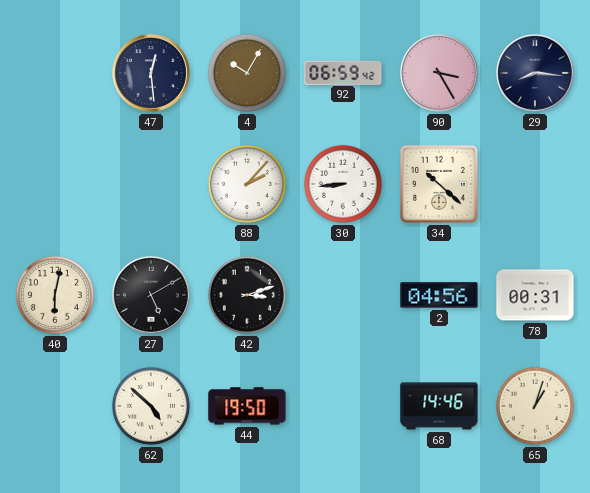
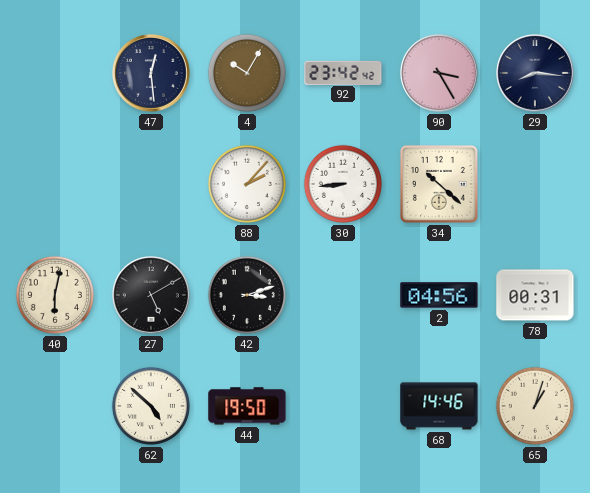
92: 06:59 -> 23:42 (343, 72)
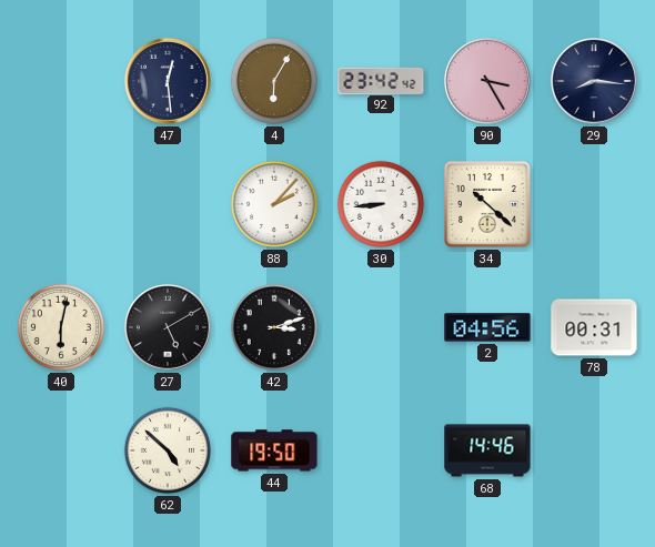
4: 10:05 -> 6:05 (274, 81)
65: 1:03 -> none (535, 406)
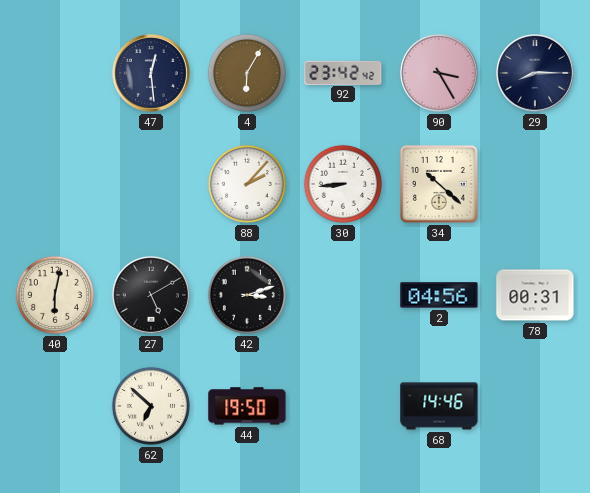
29: 8:16 -> 8:15 (536, 74)
62: 4:52 -> 6:52 (151, 406)
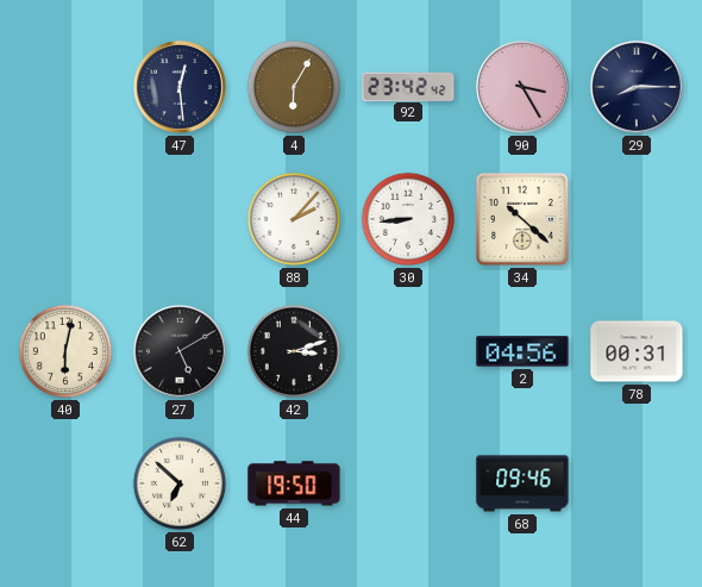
68: 14:46 -> 09:46 (522, 483)
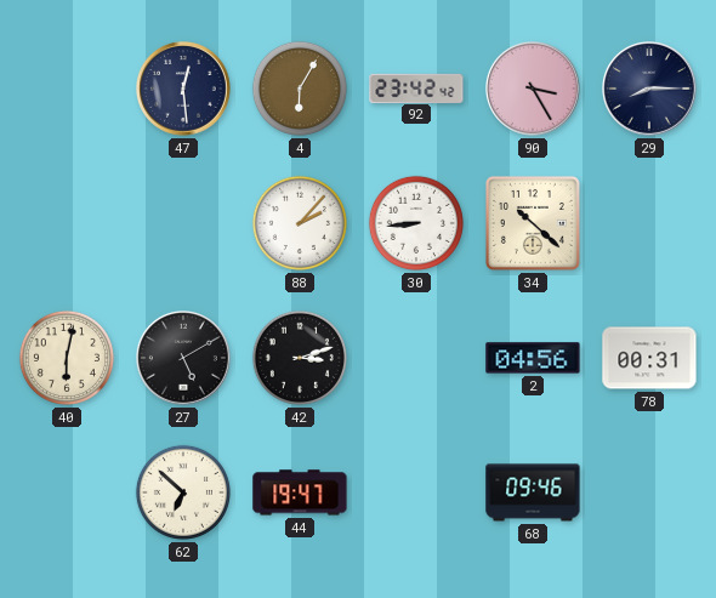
44: 19:50 -> 19:47 (300, 492)
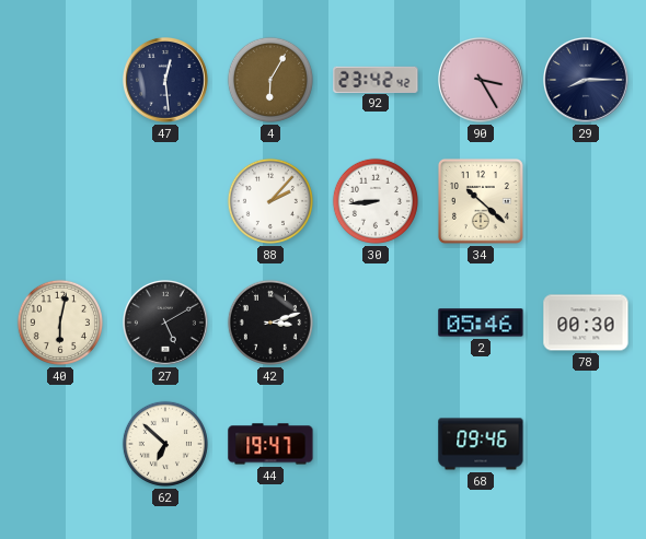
2: 04:56 -> 05:46 (481, 323)
78: 00:31 -> 00:30 (586, 323)
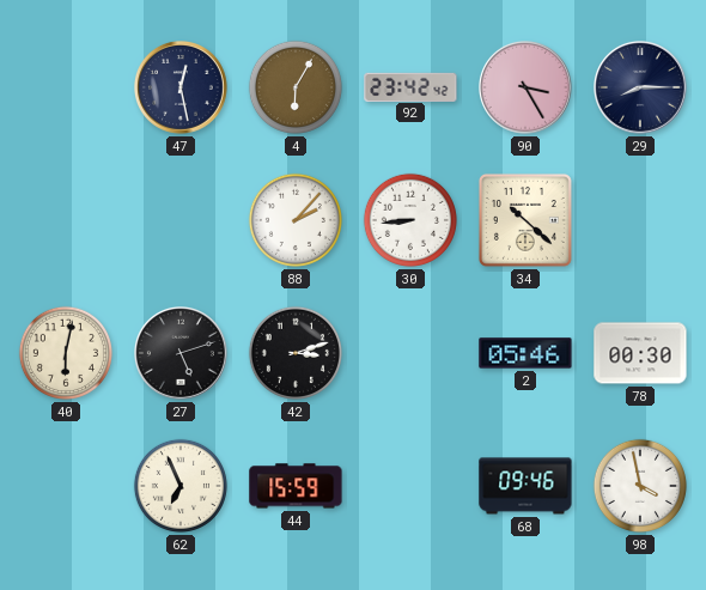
47: 12:29 -> 12:28 (182, 89)
27: 5:10 -> 5:12 (182, 354)
62: 6:52 -> 6:56 (181, 486)
44: 19:47 -> 15:59 (296, 486)
98: none -> 3:58 (640, 486)
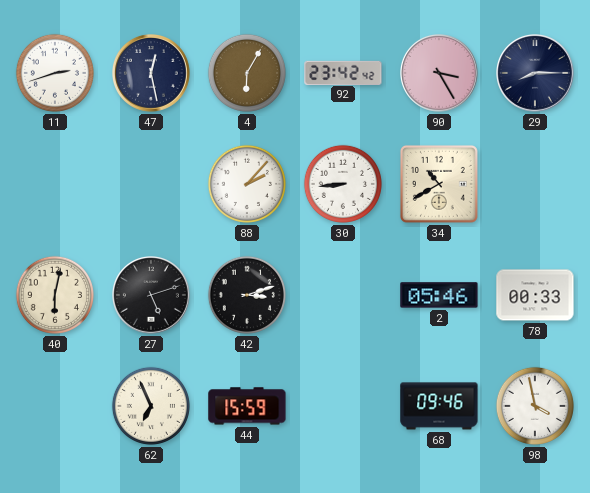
11: none -> 2:42 (55, 73)
34: 10:22 -> 10:40 (439, 184)
78: 00:30 -> 00:33 (535, 295)
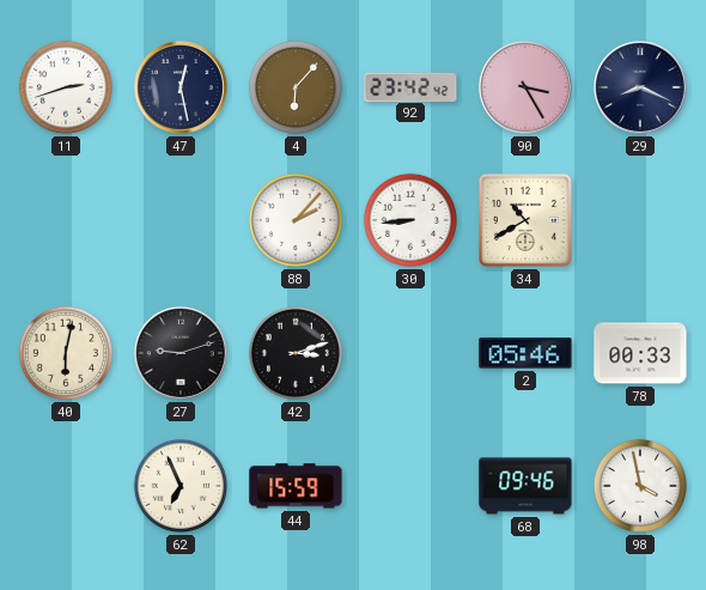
4: 6:05 -> 6:07 (296, 87)
29: 8:15 -> 8:19 (641, 89)
27: 5:12 -> 9:12 (182, 354)
